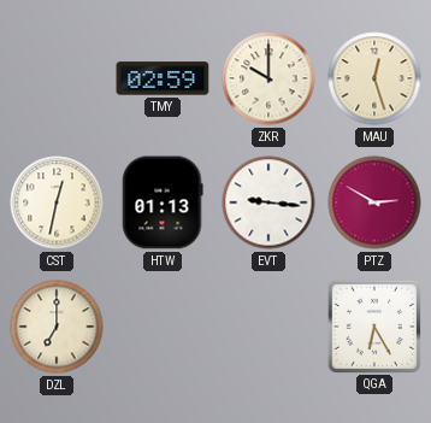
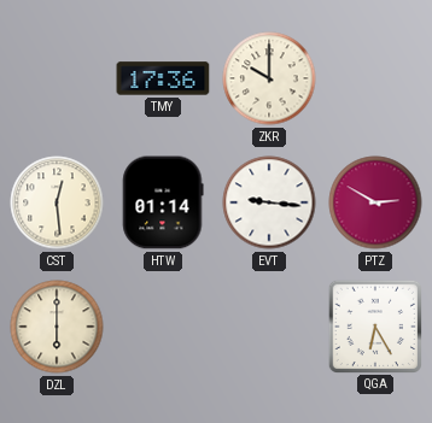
TMY: 02:59 -> 17:36 (163, 78)
MAU: 12:27 -> none (374, 78)
CST: 12:32 -> 12:29 (57, 202)
HTW: 01:13 -> 01:14 (163, 202)
DZL: 7:00 -> 6:00 (57, 327)
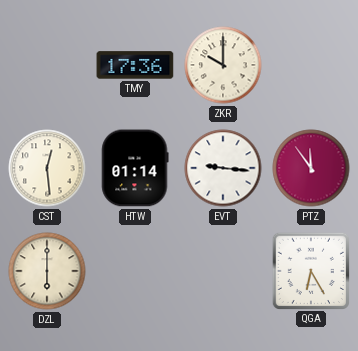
PTZ: 2:50 -> 11:54 (311, 168)
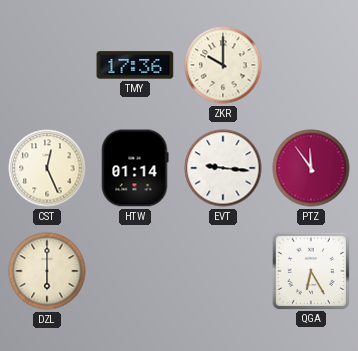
CST: 12:29 -> 12:26 (47, 168)
